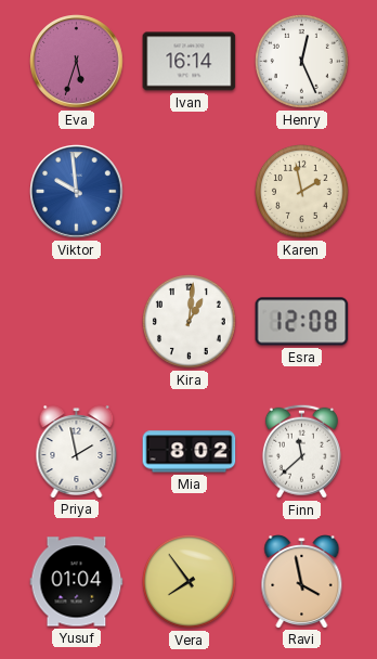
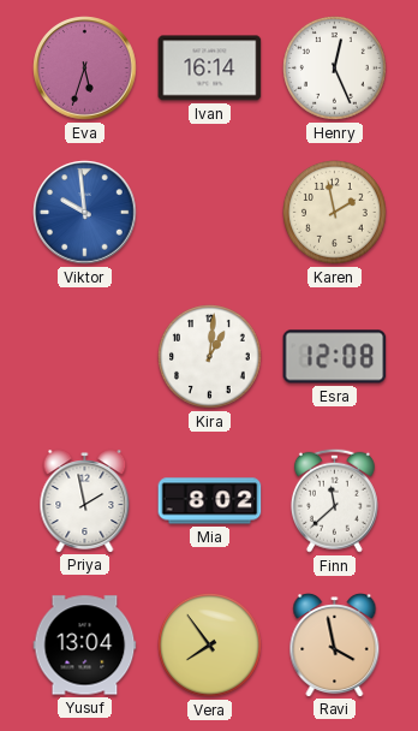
Yusuf: 01:04 -> 13:04 (85, 646)
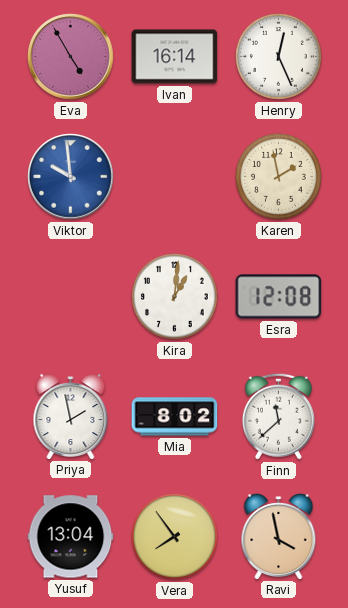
Eva: 5:33 -> 4:55 (71, 57)
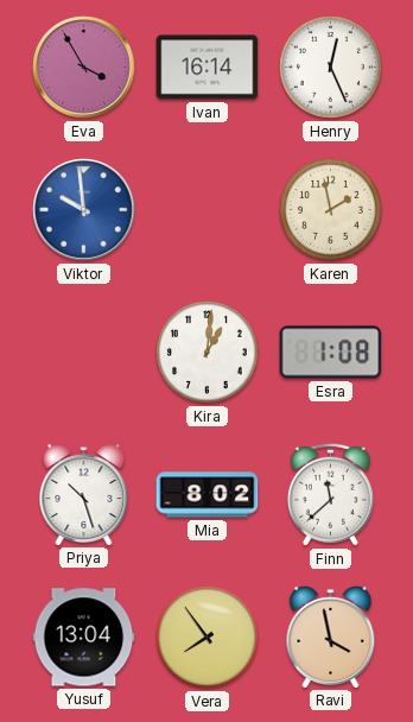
Eva: 4:55 -> 3:55 (84, 68)
Esra: 12:08 -> 1:08 (331, 353)
Priya: 1:58 -> 10:27 (84, 495)
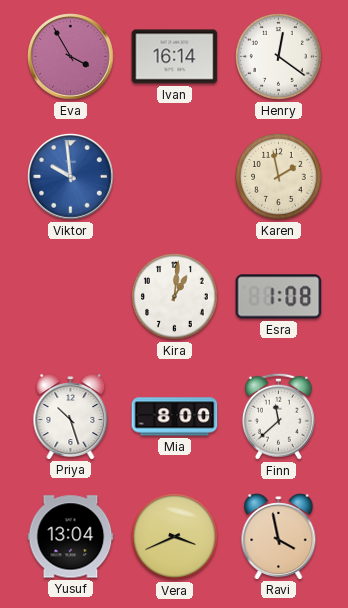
Henry: 12:26 -> 12:21 (279, 57)
Mia: 8:02 -> 8:00 (175, 417)
Vera: 7:54 -> 3:41 (175, 537)
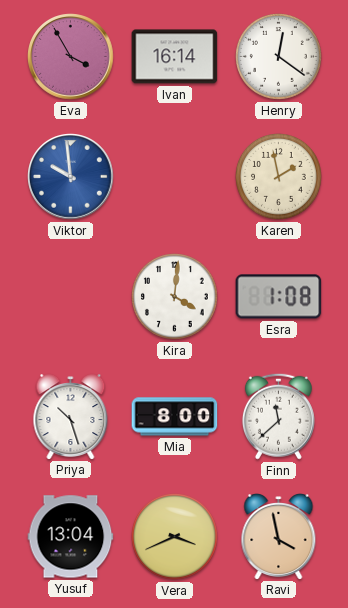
Kira: 1:01 -> 4:01 (175, 297)
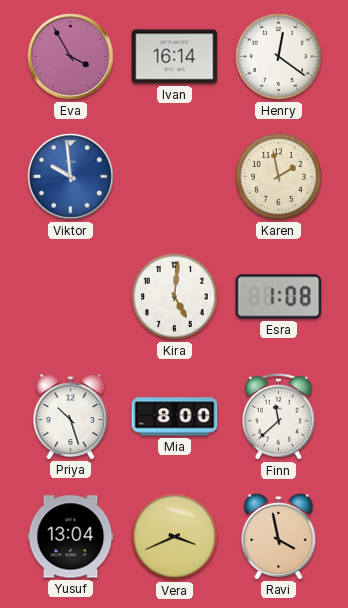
Kira: 4:01 -> 5:01 (175, 297)
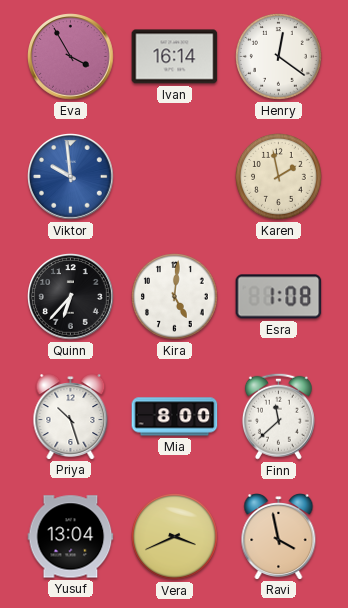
Quinn: none -> 6:37 (71, 297)
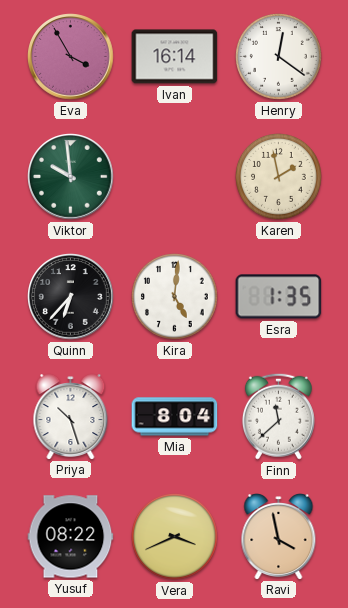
Viktor dial: blue -> green (71, 177)
Esra: 1:08 -> 1:35 (279, 297)
Mia: 8:00 -> 8:04 (175, 417)
Yusuf: 13:04 -> 08:22 (71, 537)
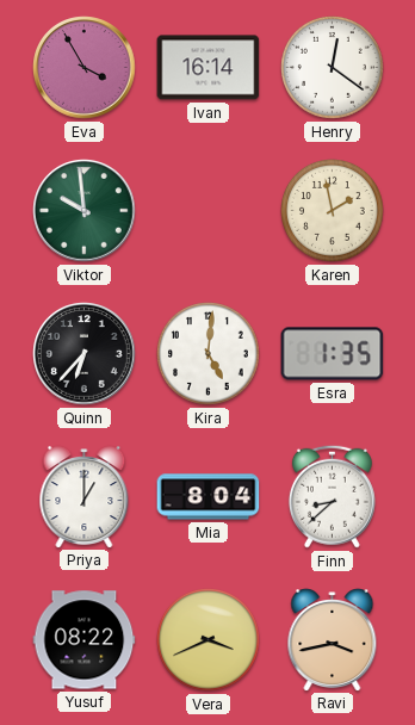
Priya: 10:27 -> 1:00 (85, 497)
Finn: 11:38 -> 8:38 (332, 496)
Ravi: 3:58 -> 3:43 (333, 640)
